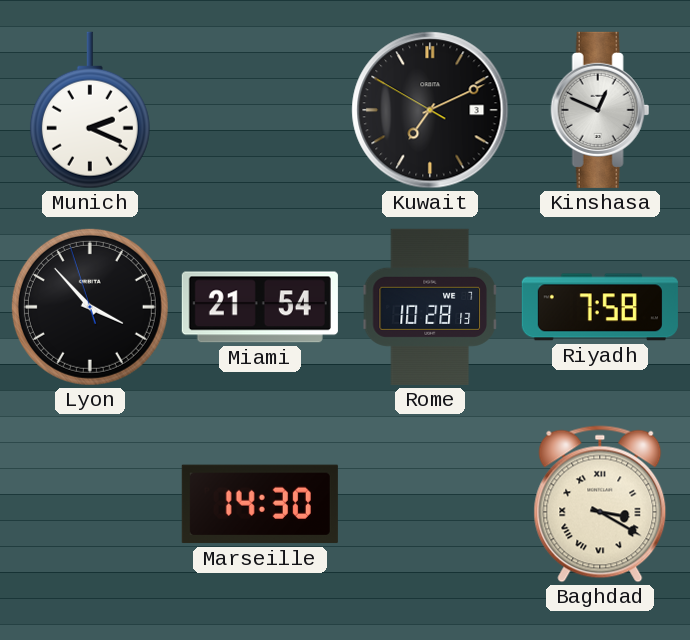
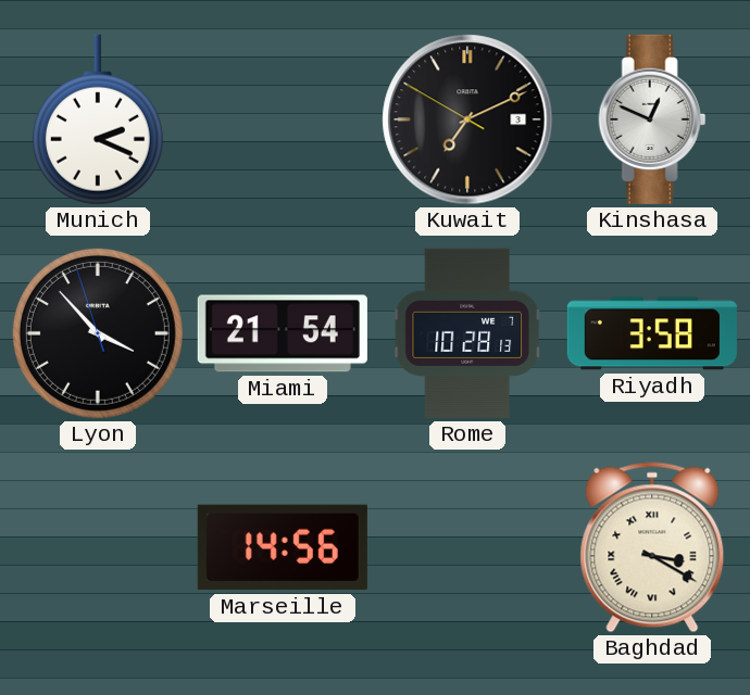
Riyadh: 7:58 -> 3:58 (652, 333)
Marseille: 14:30 -> 14:56 (283, 547)
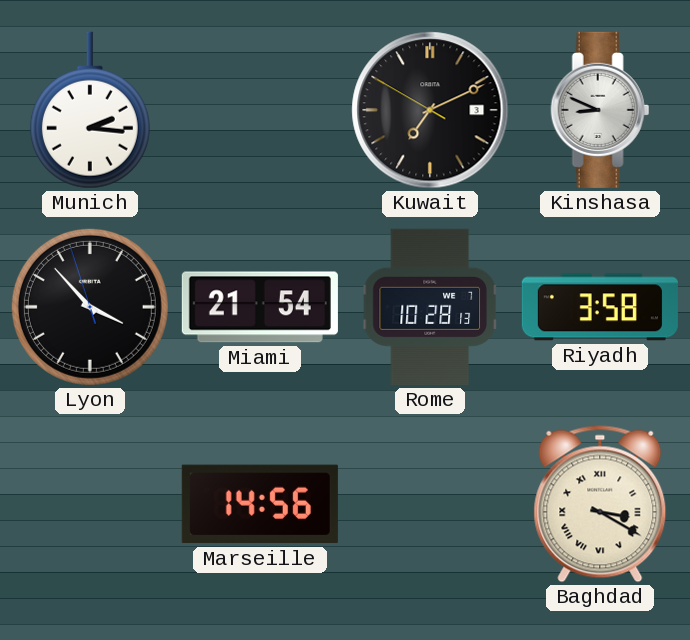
Munich: 2:19 -> 2:16 (90, 110)
Kinshasa: 12:49 -> 8:49 (600, 110)
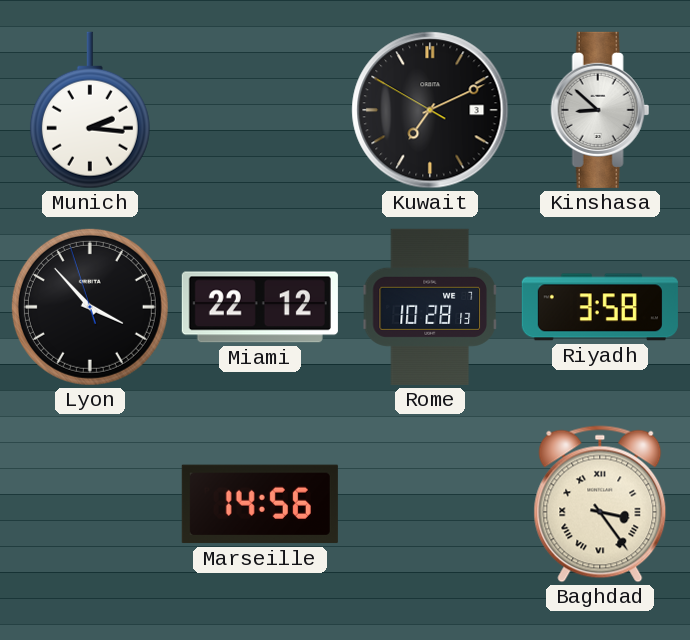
Kinshasa: 8:49 -> 8:52 (600, 110)
Miami: 21:54 -> 22:12 (260, 307)
Baghdad: 3:20 -> 3:24 (600, 504)
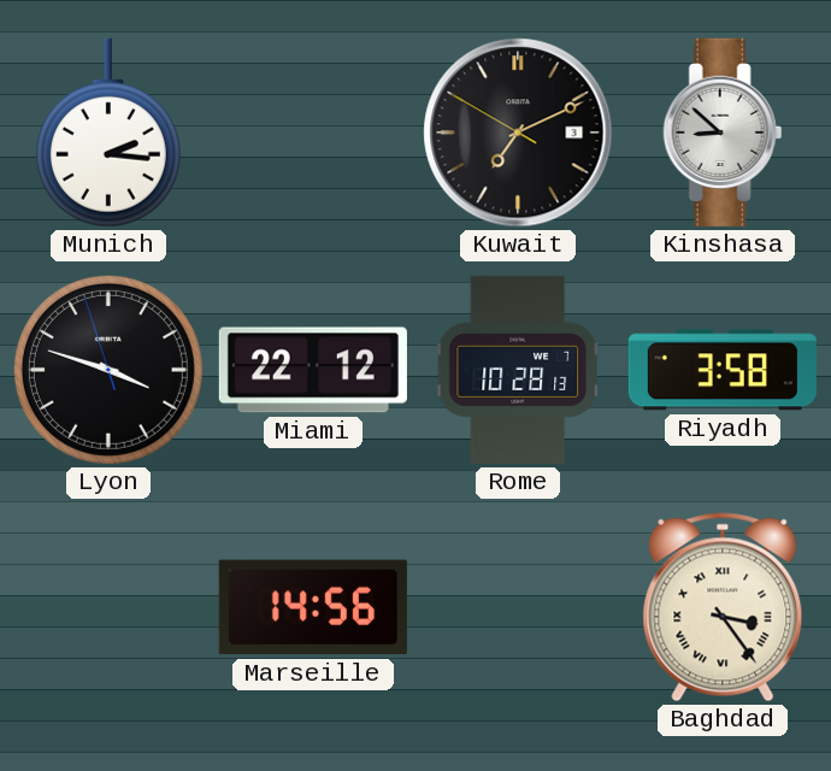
Lyon: 3:52 -> 3:47 (108, 370)
